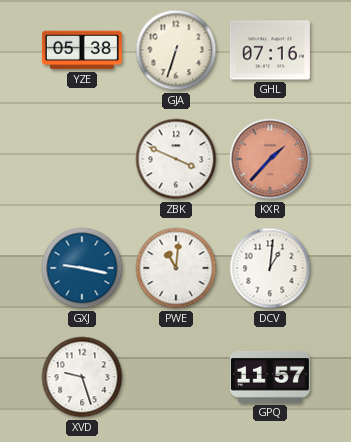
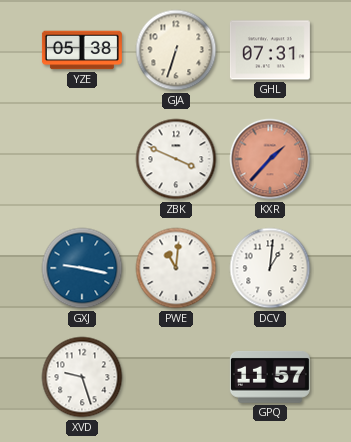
GHL: 07:16 -> 07:31 (270, 50)
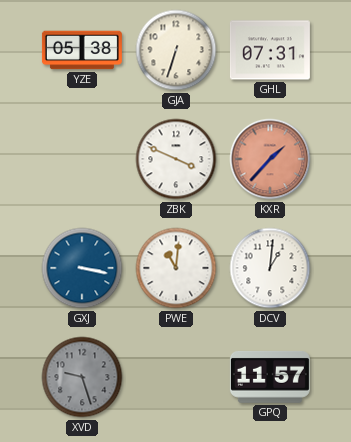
GXJ: 9:17 -> 3:17 (82, 268)
XVD dial: white -> grey (82, 377)
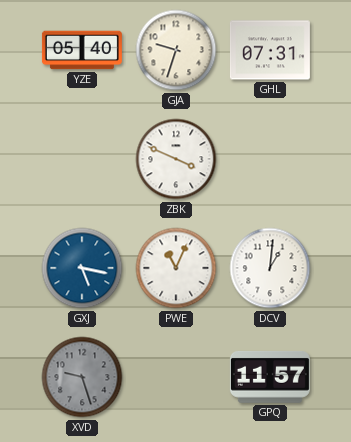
YZE: 05:38 -> 05:40 (82, 50)
GJA: 6:33 -> 9:33 (176, 50)
KXR: 1:37 -> none (270, 159)
GXJ: 3:17 -> 5:17 (82, 268)
PWE: 11:01 -> 11:04 (176, 268)
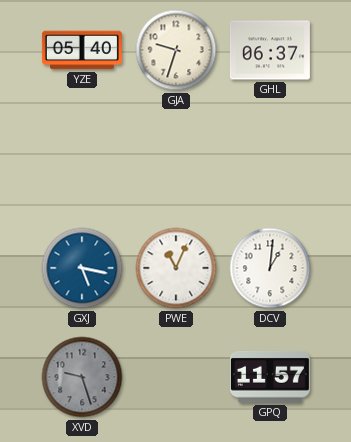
GHL: 07:31 -> 06:37 (270, 50)
ZBK: 3:49 -> none (176, 159)
